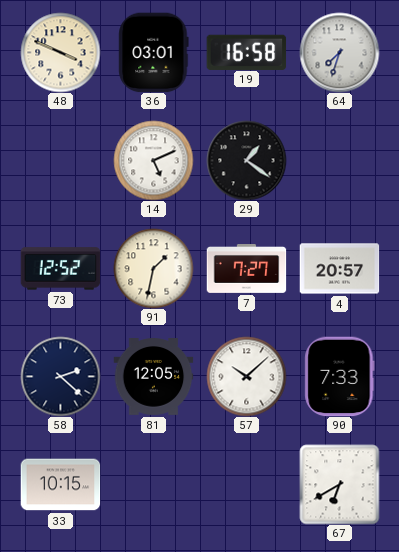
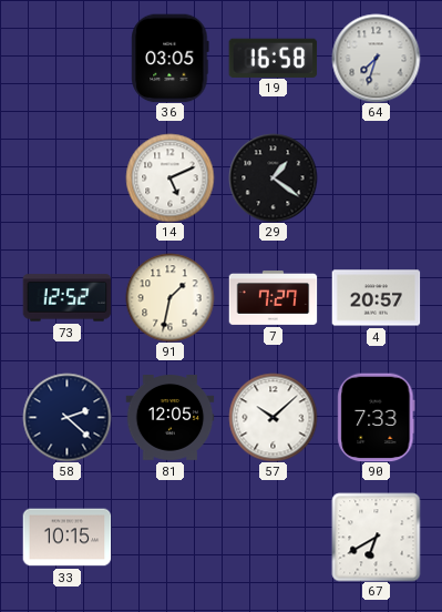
48: 3:49 -> none (60, 52)
36: 03:01 -> 03:05 (171, 58)
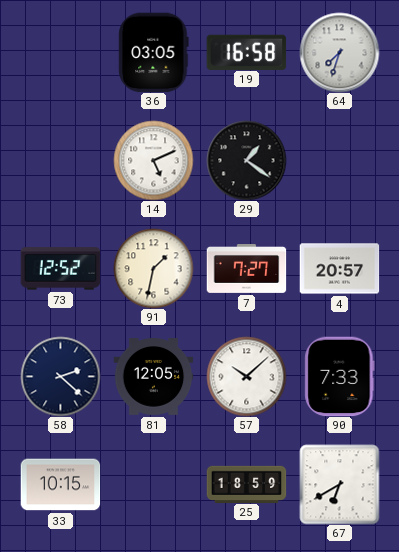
25: none -> 18:59 (246, 484)
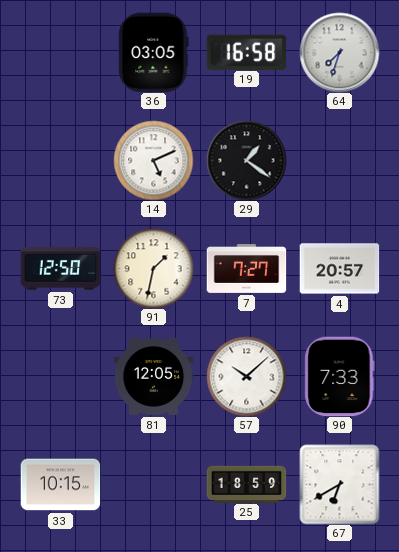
73: 12:52 -> 12:50 (60, 269)
58: 2:22 -> none (60, 376)
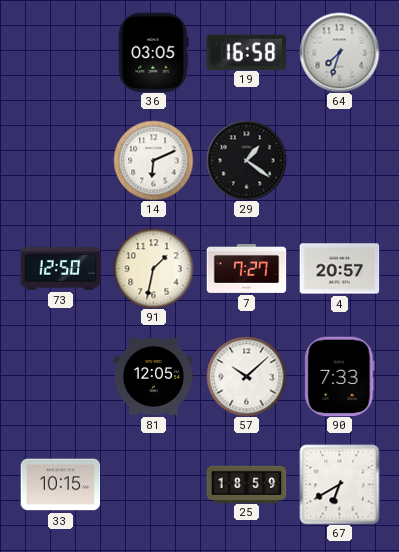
14: 5:11 -> 6:11 (153, 160)
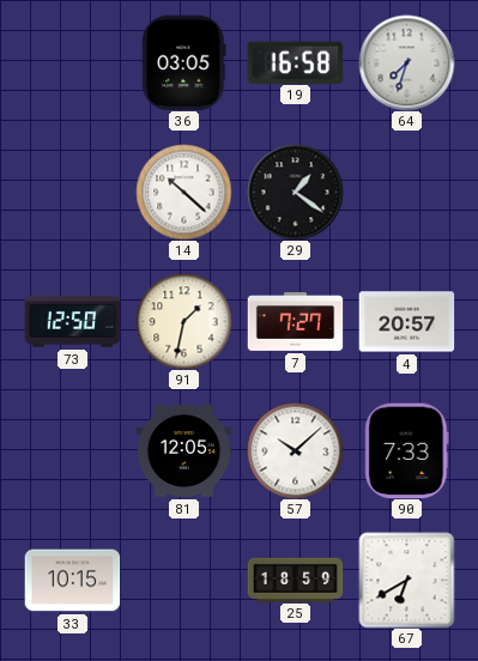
14: 6:11 -> 10:22 (183, 192)
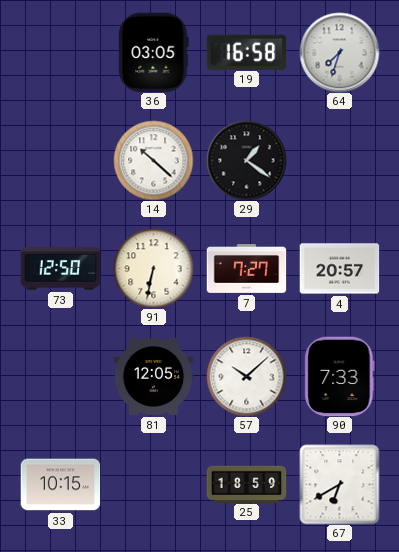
91: 1:32 -> 6:32 (153, 268)
